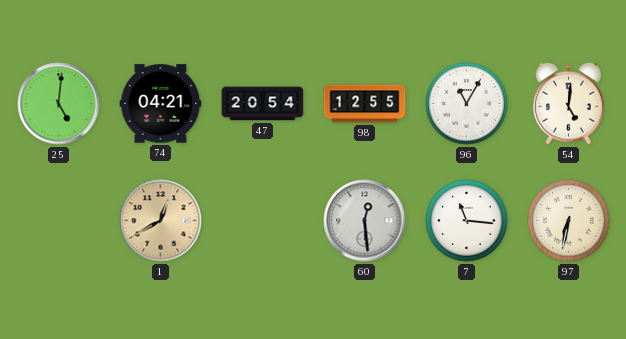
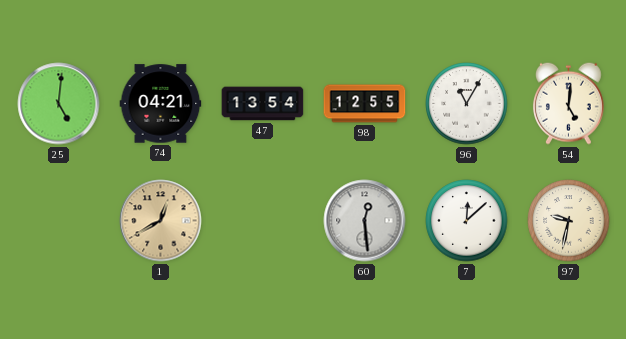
47: 20:54 -> 13:54 (263, 104)
7: 11:16 -> 12:08 (467, 221)
97: 6:32 -> 9:32 (569, 221)
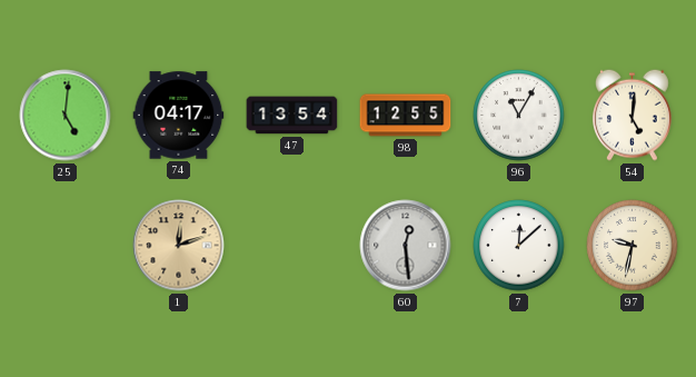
74: 04:21 -> 04:17 (179, 116)
1: 12:40 -> 12:12 (179, 246)
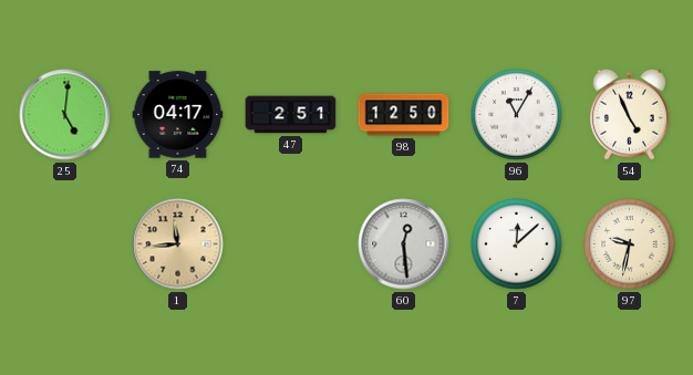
47: 13:54 -> 2:51 (291, 115)
98: 12:55 -> 12:50 (404, 115)
54: 5:01 -> 4:56 (630, 114)
1: 12:12 -> 11:44 (178, 244)
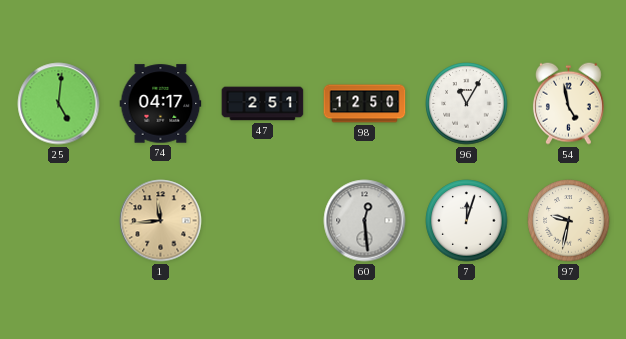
54: 4:56 -> 4:58 (569, 103)
7: 12:08 -> 12:03 (467, 221)
